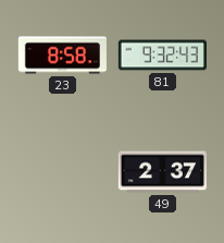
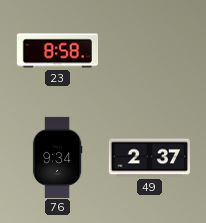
81: 9:32 -> none (162, 56)
76: none -> 9:34 (57, 157)
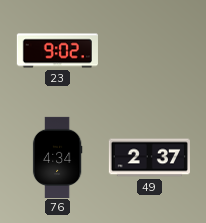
23: 8:58 -> 9:02 (57, 51)
76: 9:34 -> 4:34 (57, 157)
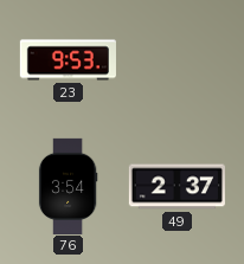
23: 9:02 -> 9:53 (68, 60)
76: 4:34 -> 3:54 (68, 186)
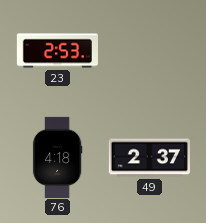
23: 9:53 -> 2:53 (57, 51)
76: 3:54 -> 4:18 (57, 157)
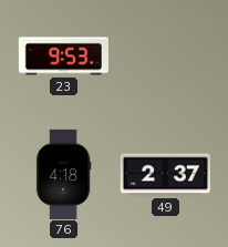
23: 2:53 -> 9:53 (63, 56)
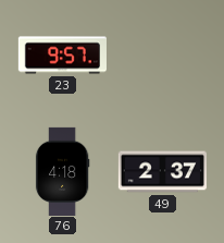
23: 9:53 -> 9:57 (62, 56)
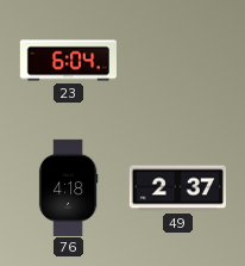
23: 9:57 -> 6:04 (68, 61)
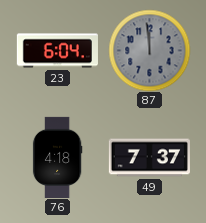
87: none -> 11:59 (149, 50)
49: 2:37 -> 7:37 (149, 158)
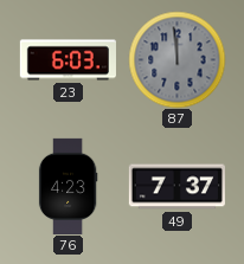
23: 6:04 -> 6:03 (68, 60)
76: 4:18 -> 4:23 (68, 186)
